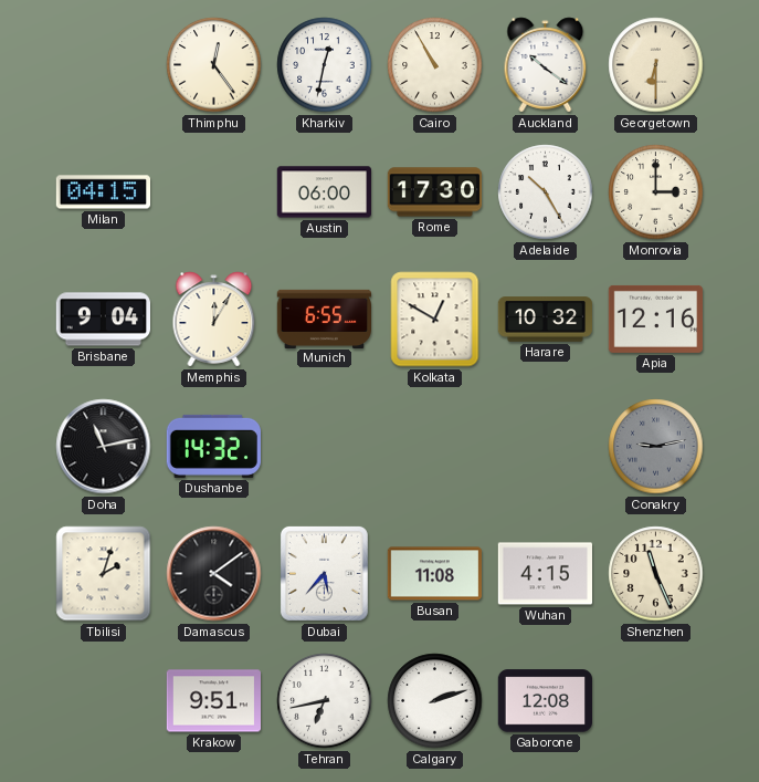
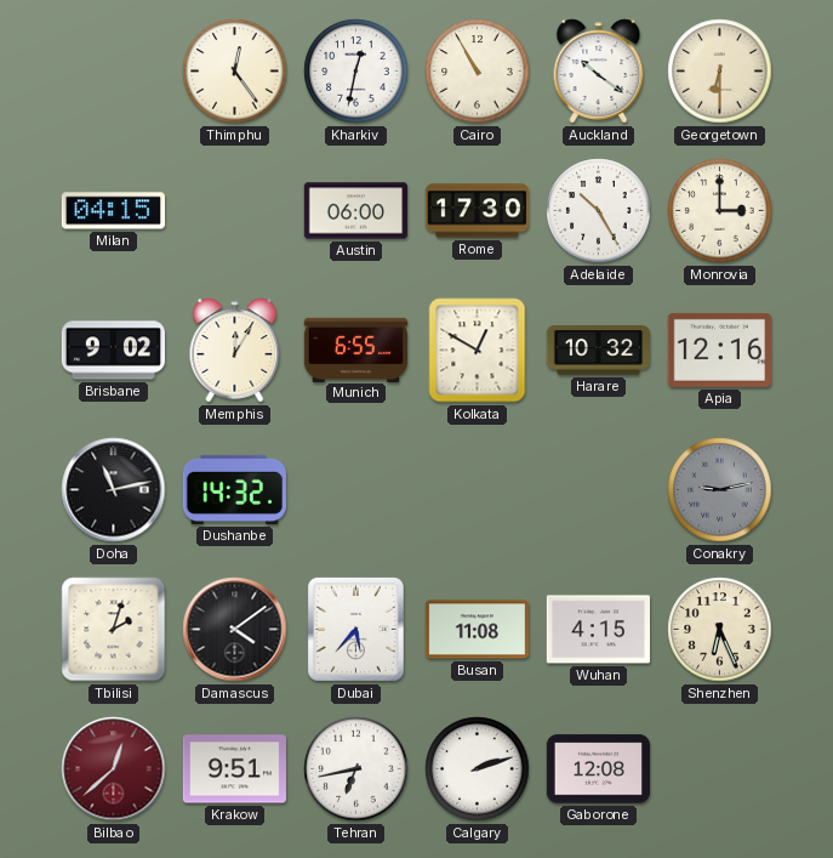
Brisbane: 9:04 -> 9:02 (113, 351)
Shenzhen: 11:26 -> 6:26 (720, 630)
Bilbao: none -> 12:38 (114, 769)
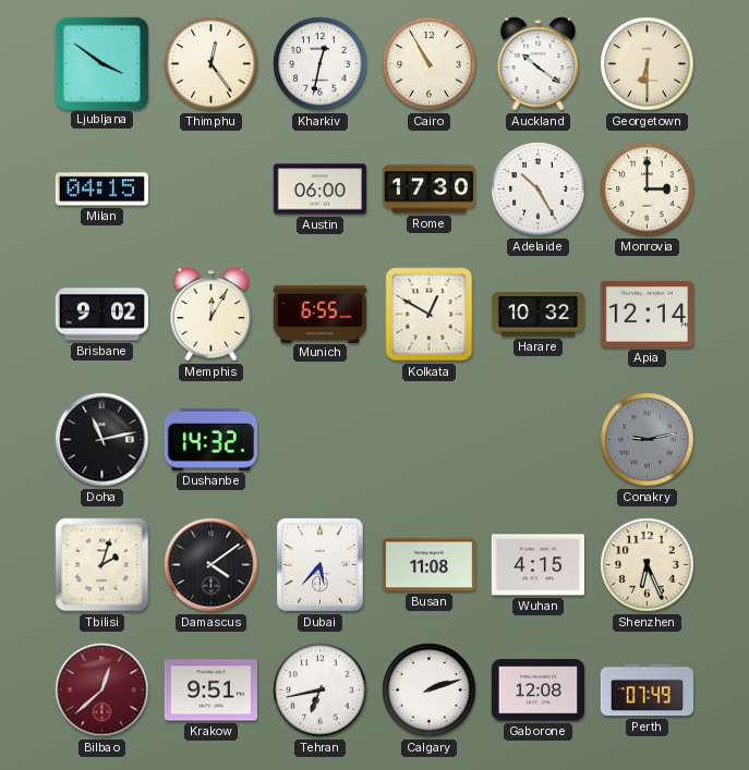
Ljubljana: none -> 3:51 (101, 63)
Apia: 12:16 -> 12:14 (647, 314)
Perth: none -> 07:49 (648, 690)
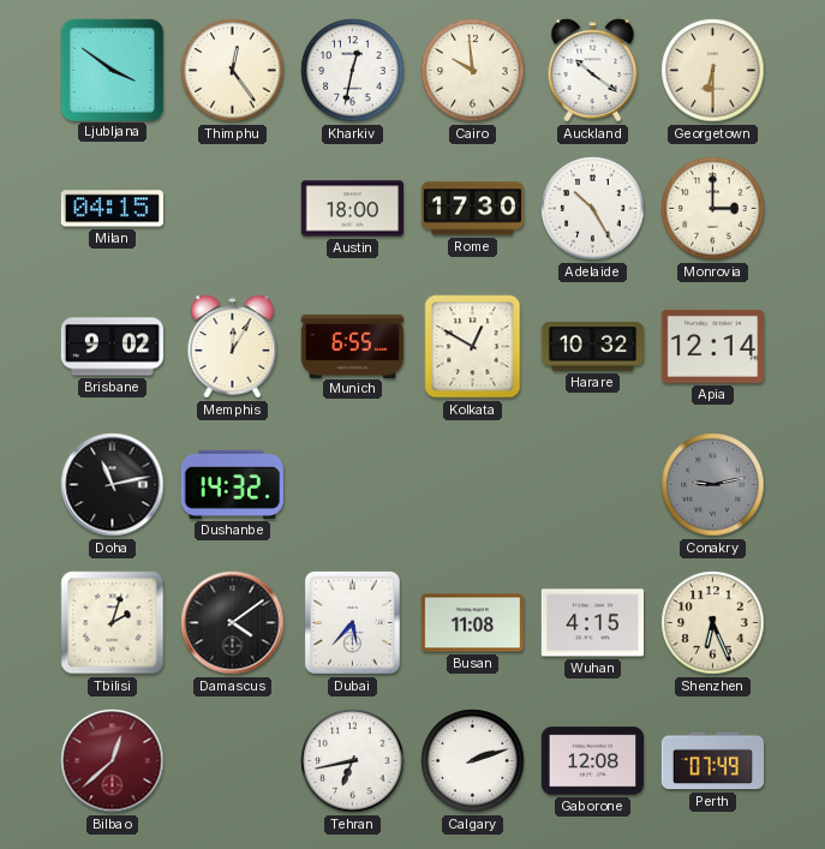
Cairo: 10:55 -> 9:59 (473, 71)
Austin: 06:00 -> 18:00 (352, 209)
Krakow: 9:51 -> none (210, 690)
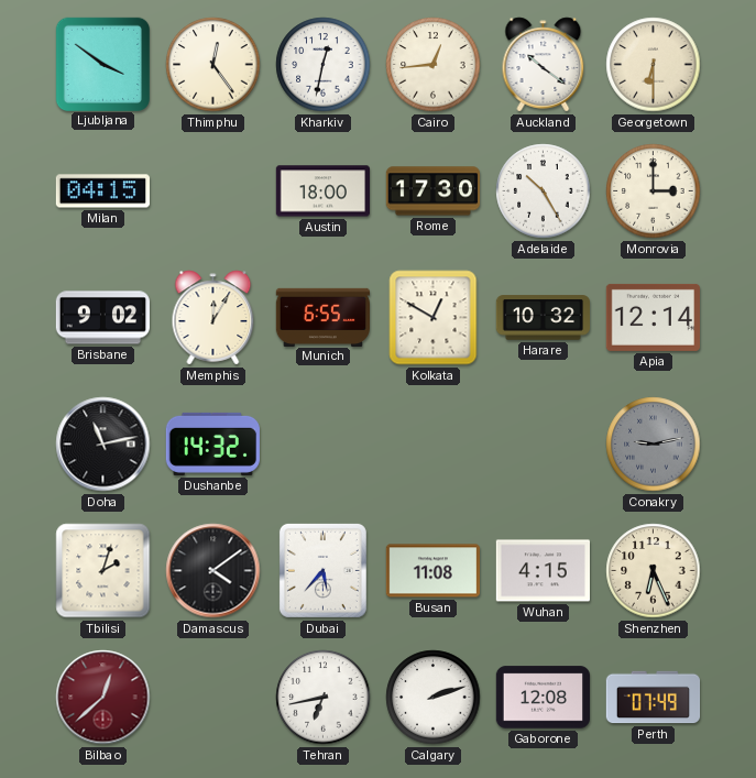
Cairo: 9:59 -> 12:44 (434, 65)
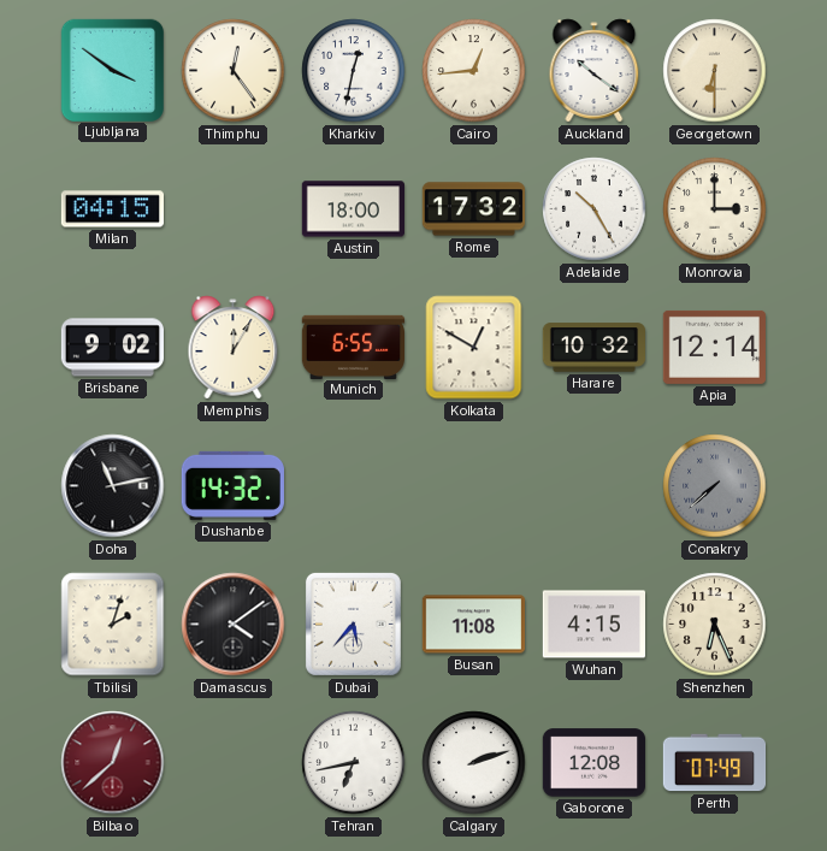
Rome: 17:30 -> 17:32 (474, 209)
Conakry: 9:13 -> 7:38 (715, 486)
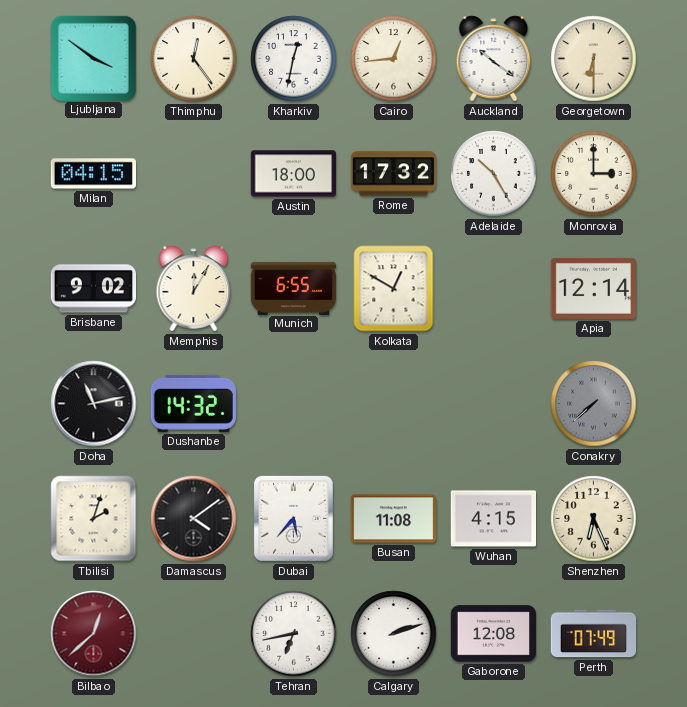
Harare: 10:32 -> none (595, 348)
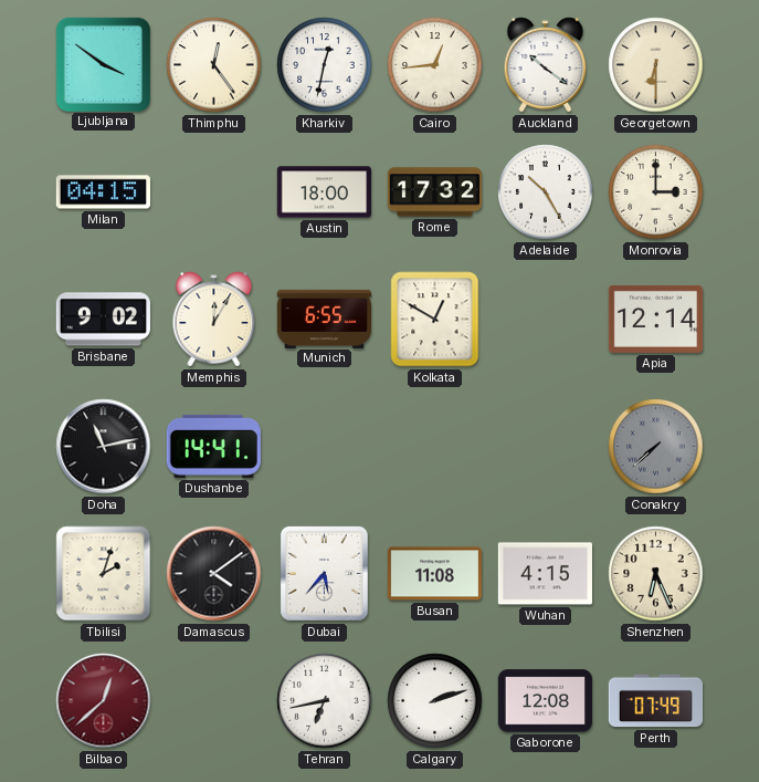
Dushanbe: 14:32 -> 14:41 (213, 446)
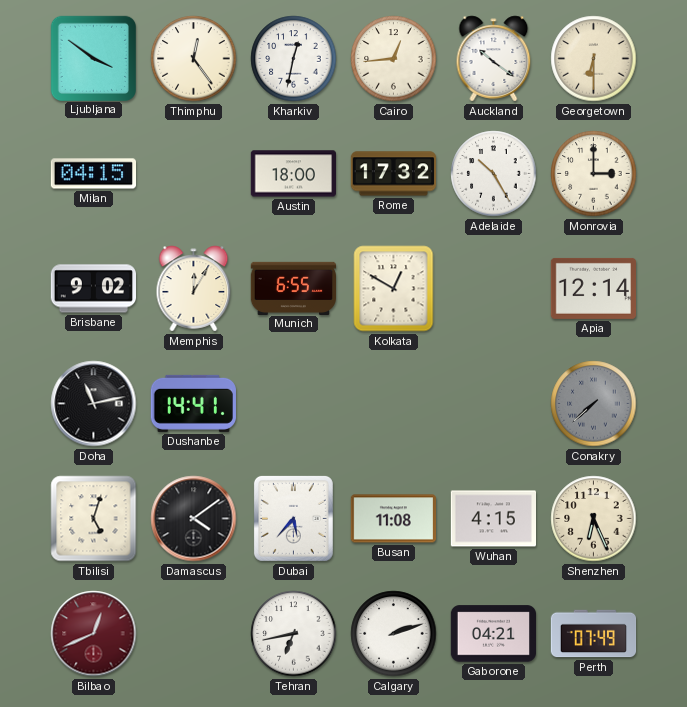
Tbilisi: 2:03 -> 5:03 (94, 519)
Bilbao: 12:38 -> 12:41 (94, 634)
Gaborone: 12:08 -> 04:21 (493, 634)
